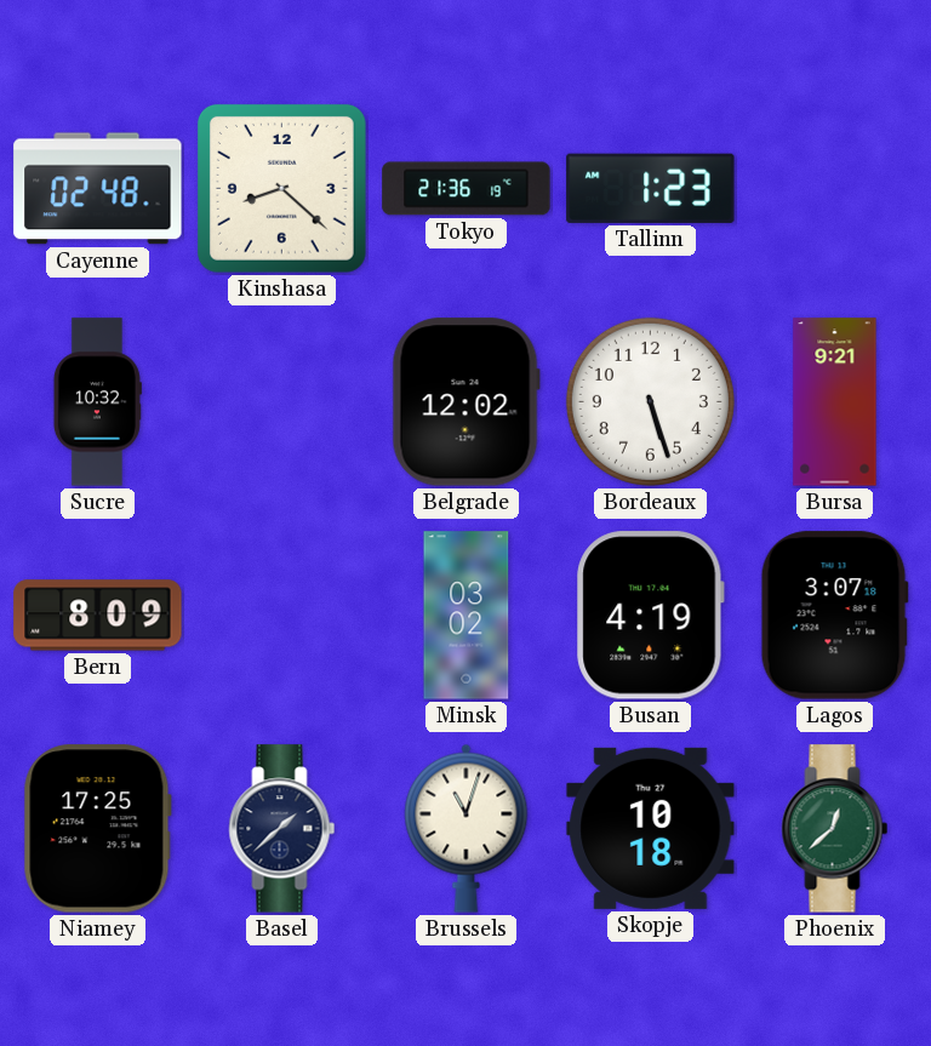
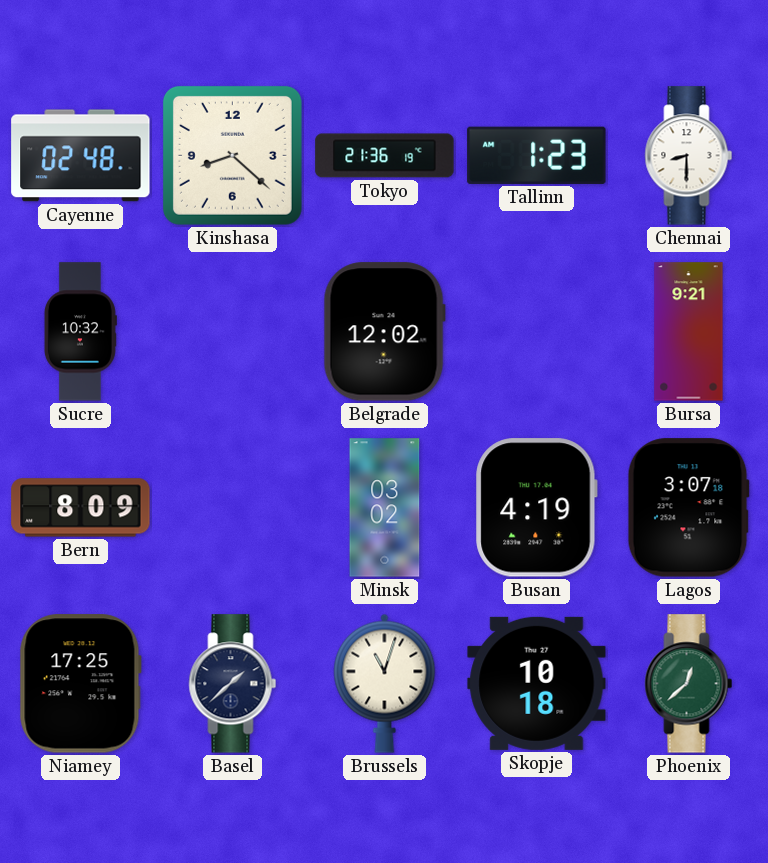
Chennai: none -> 8:30 (689, 156)
Bordeaux: 5:27 -> none (650, 401)
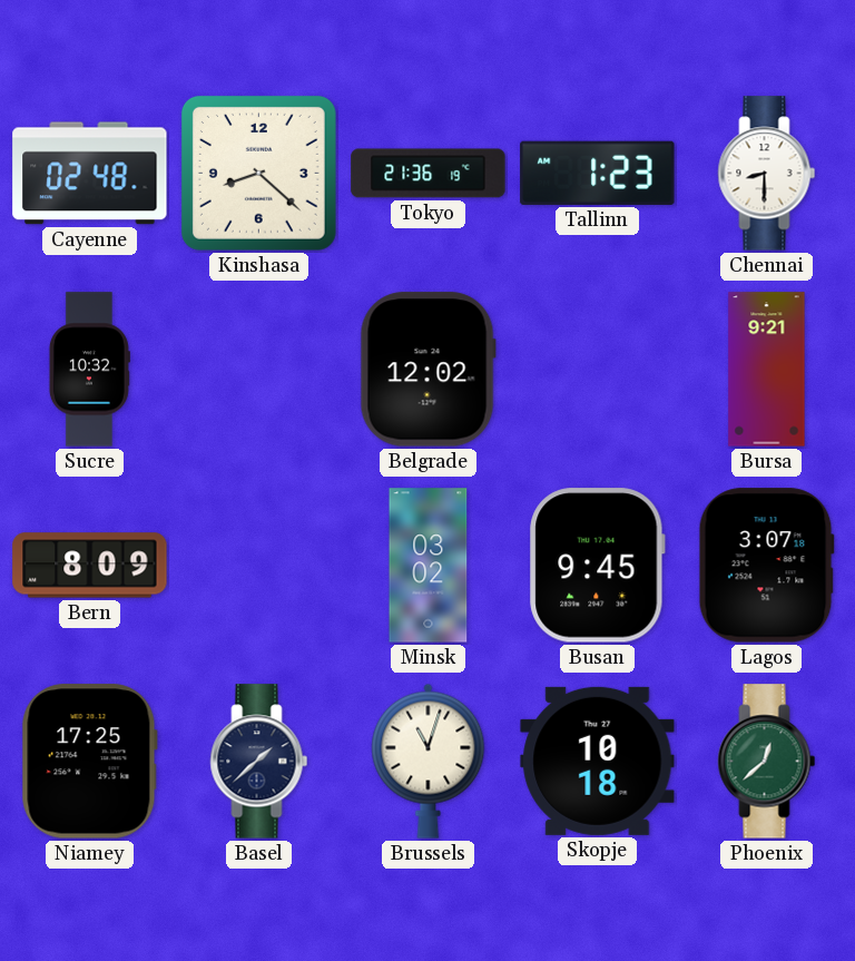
Busan: 4:19 -> 9:45 (597, 566)
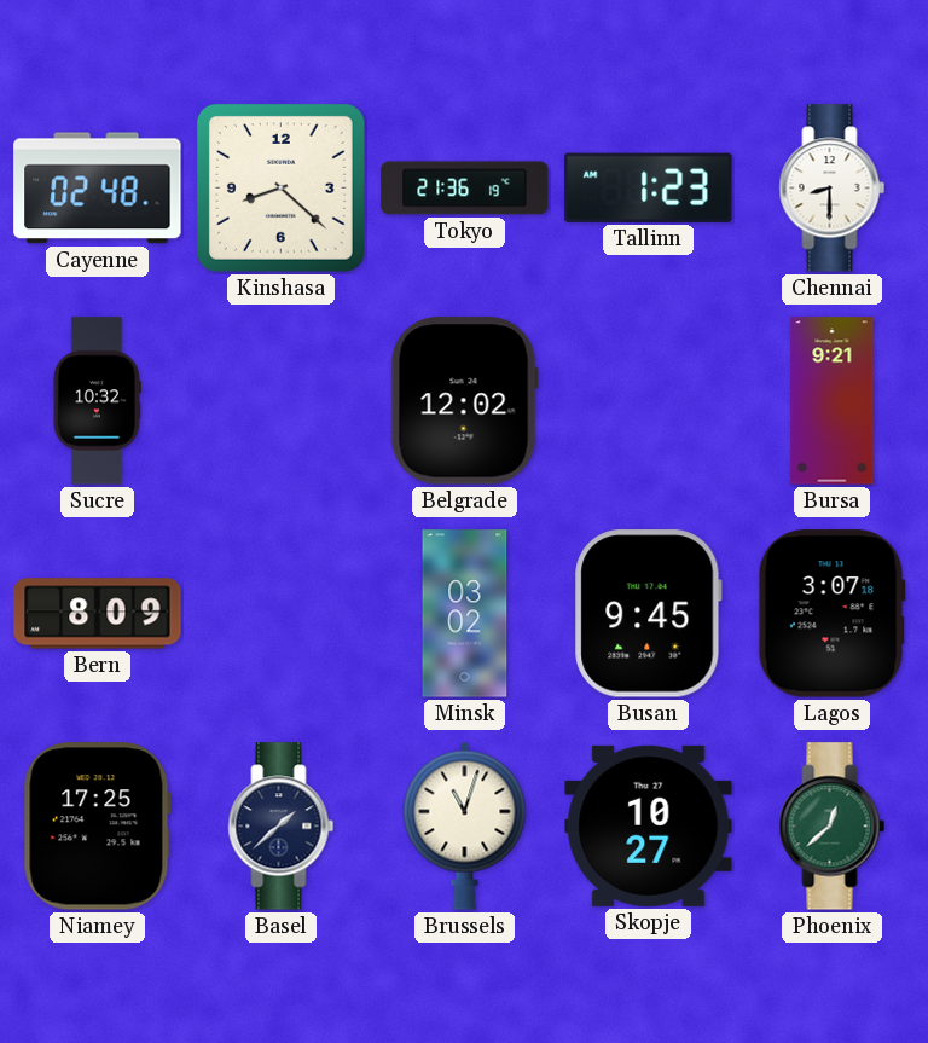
Skopje: 10:18 -> 10:27 (649, 825)
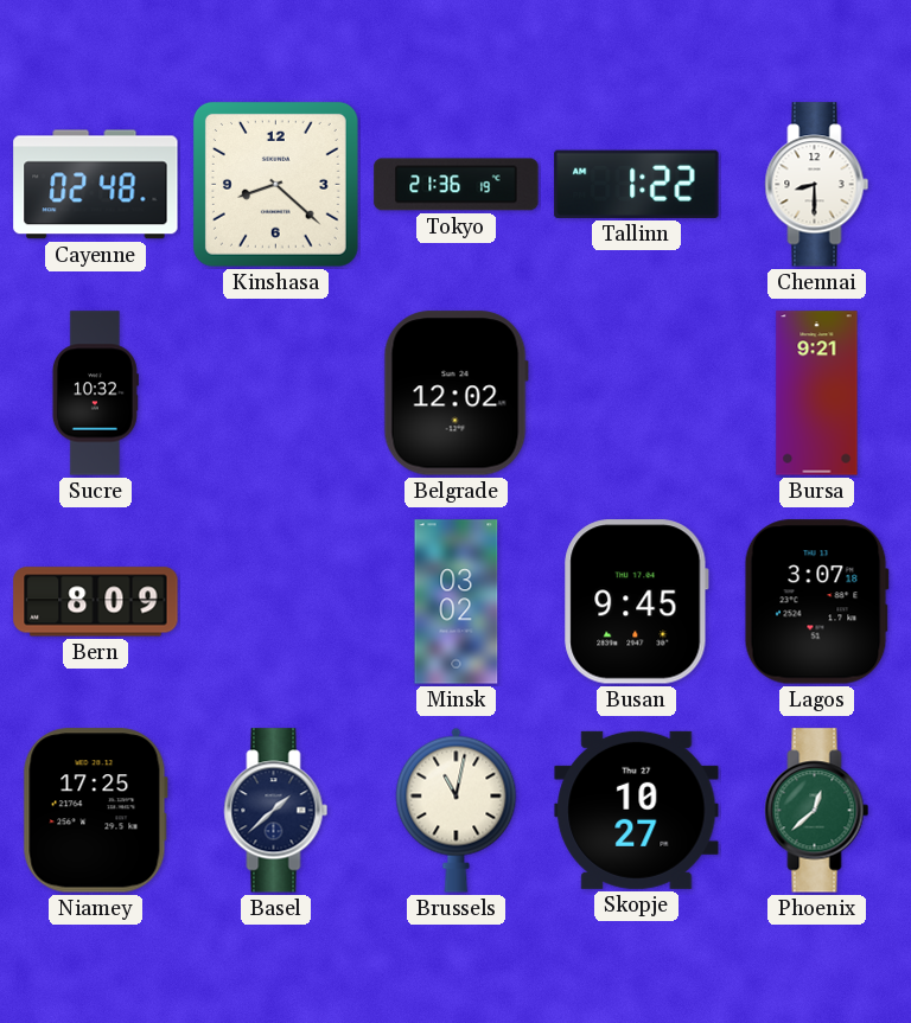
Tallinn: 1:23 -> 1:22 (637, 184)
Brussels: 11:03 -> 11:02 (457, 810)
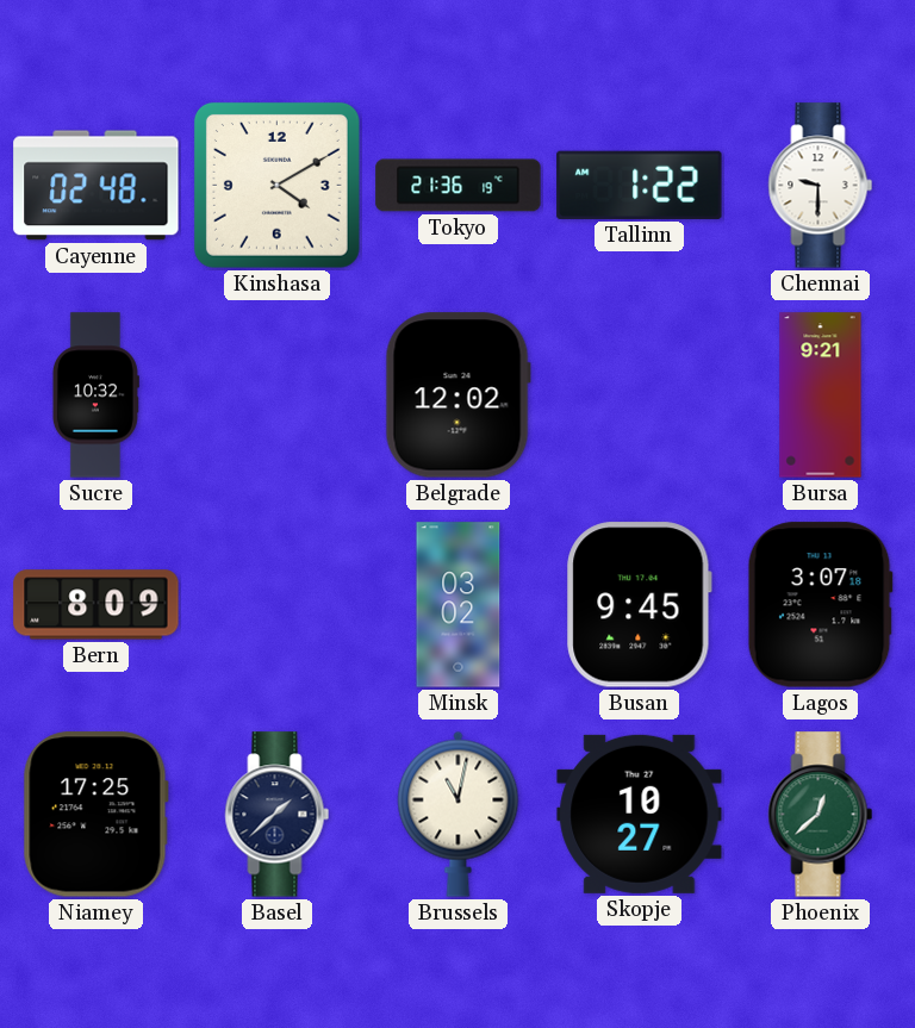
Kinshasa: 8:22 -> 4:10 (276, 185)
Chennai: 8:30 -> 9:30 (821, 186)
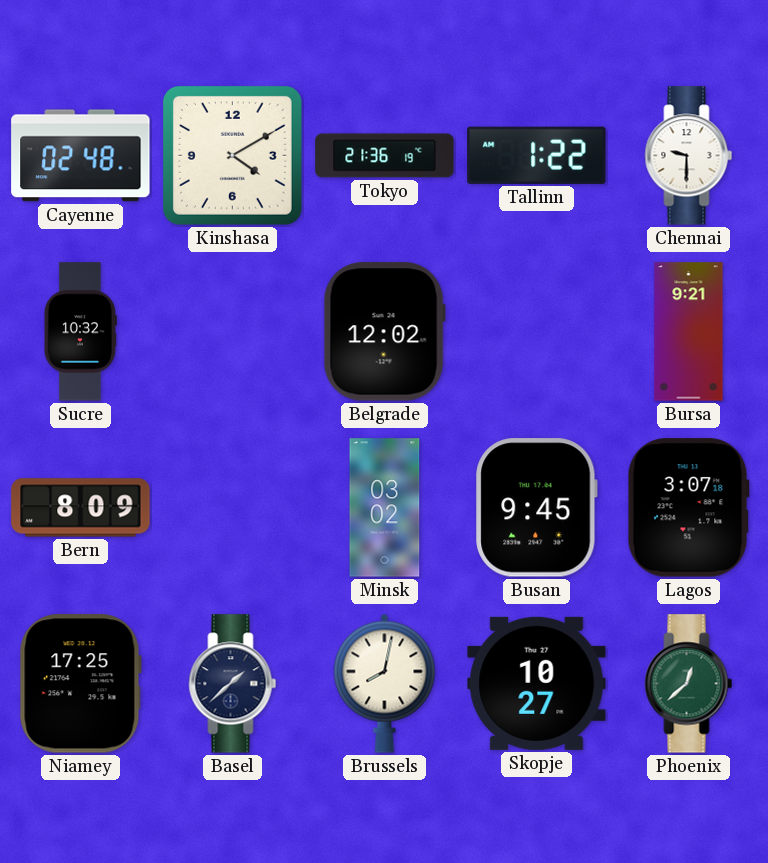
Brussels: 11:02 -> 8:02 (385, 683)
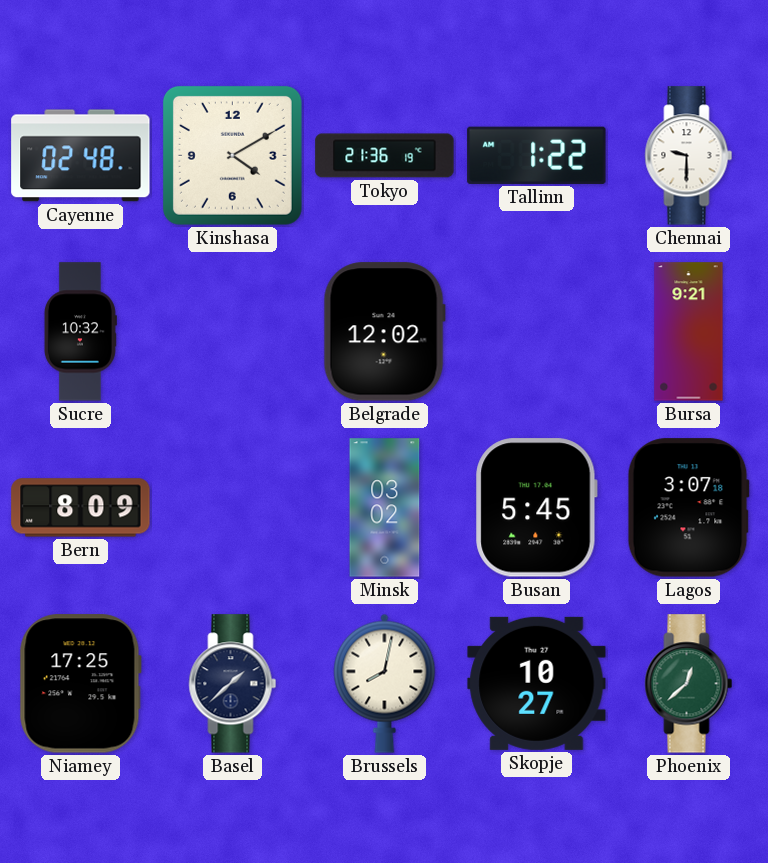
Busan: 9:45 -> 5:45 (536, 508)
